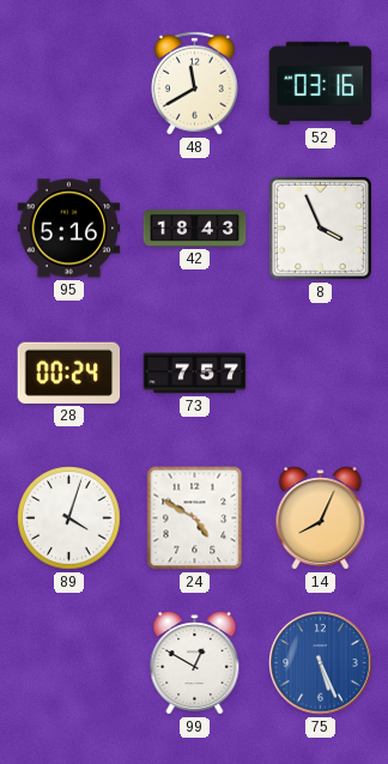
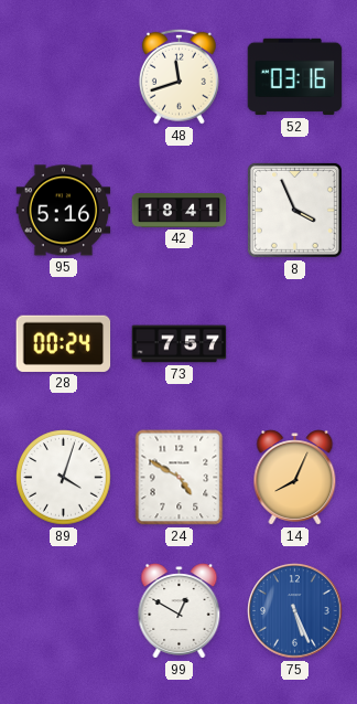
48: 11:40 -> 11:42 (178, 76)
42: 18:43 -> 18:41 (180, 210)
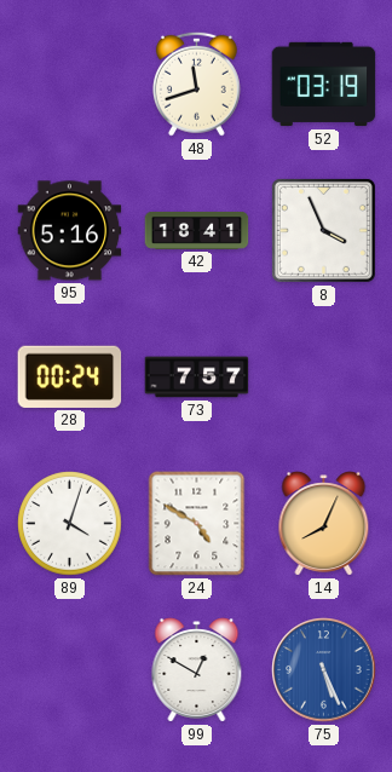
52: 03:16 -> 03:19 (324, 85)
